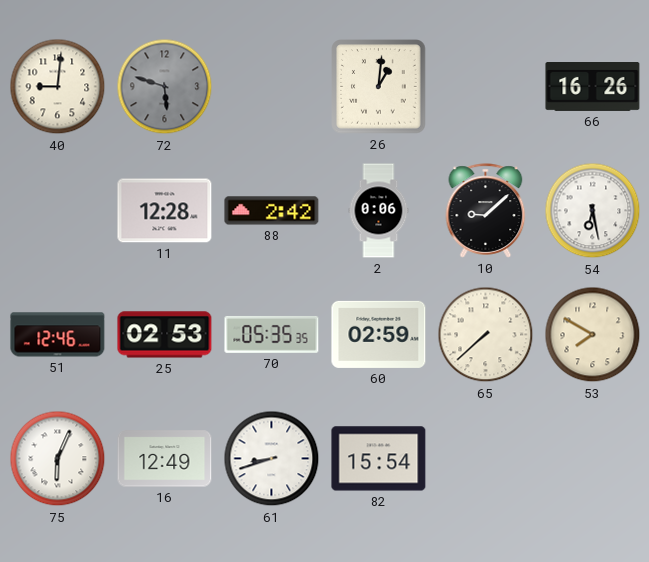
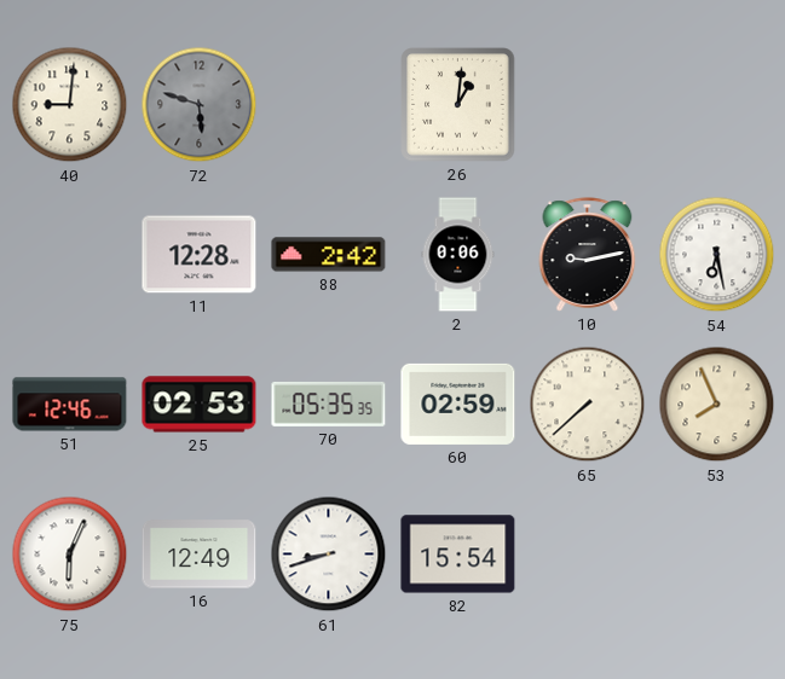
66: 16:26 -> none (593, 87)
10: 9:08 -> 9:13 (588, 255)
53: 7:50 -> 7:56 (717, 405)
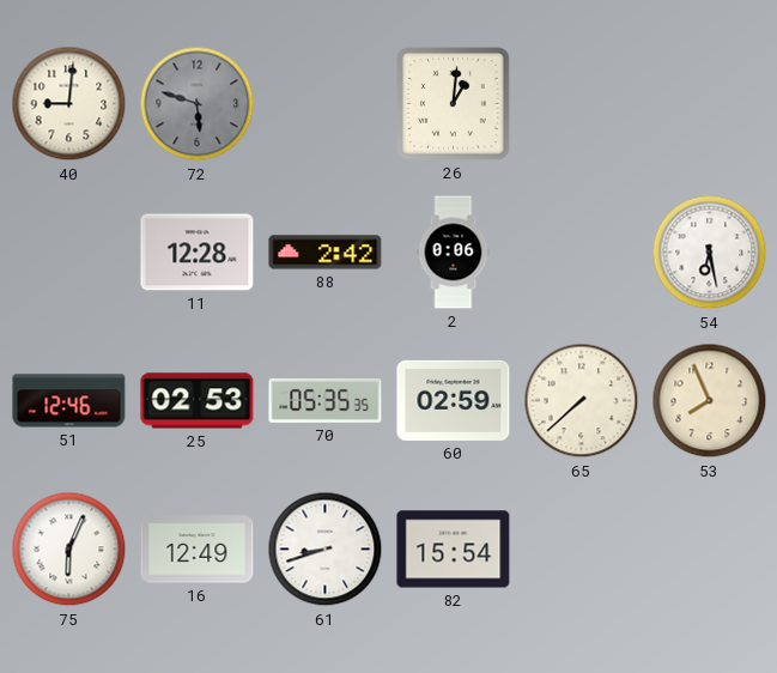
10: 9:13 -> none (588, 255)
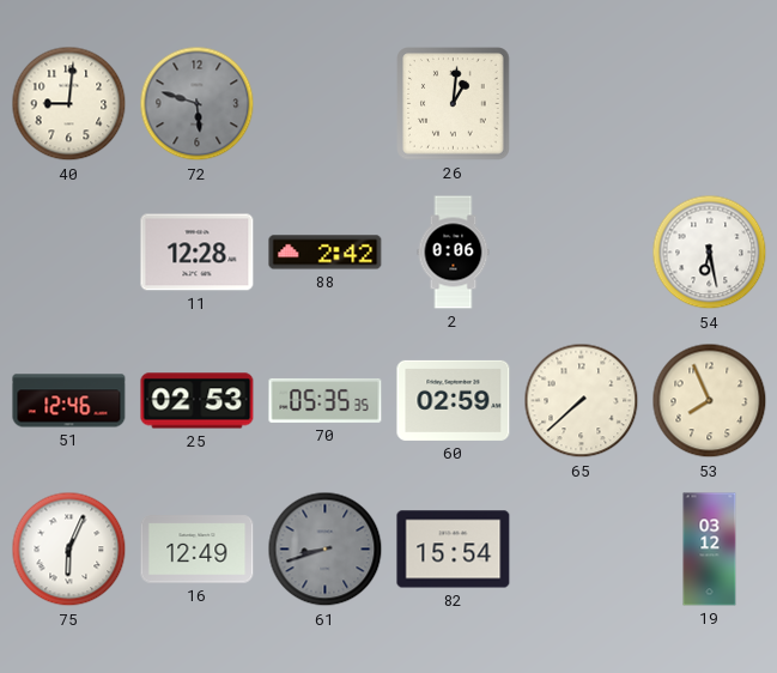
61 dial: white -> grey (326, 550)
19: none -> 03:12 (710, 550)
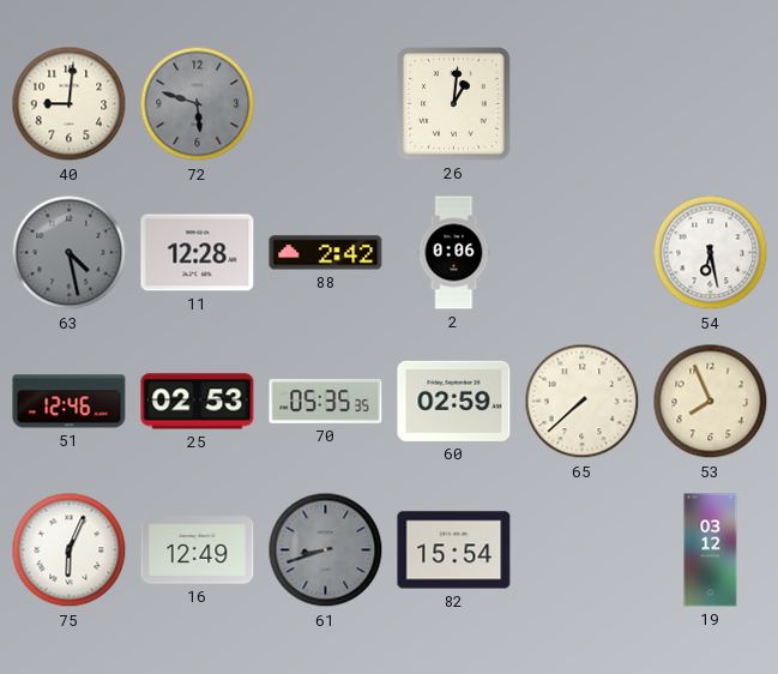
63: none -> 4:28 (70, 253)
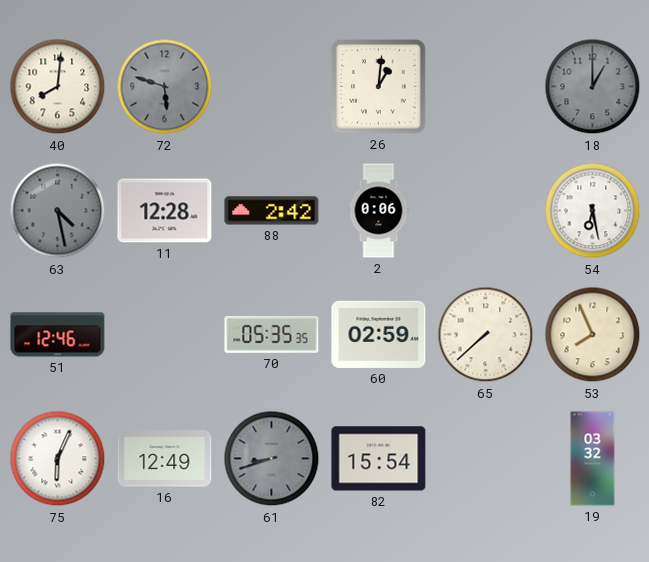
40: 9:01 -> 8:01 (58, 87)
18: none -> 1:00 (593, 87)
25: 02:53 -> none (198, 402)
19: 03:12 -> 03:32 (593, 459)
